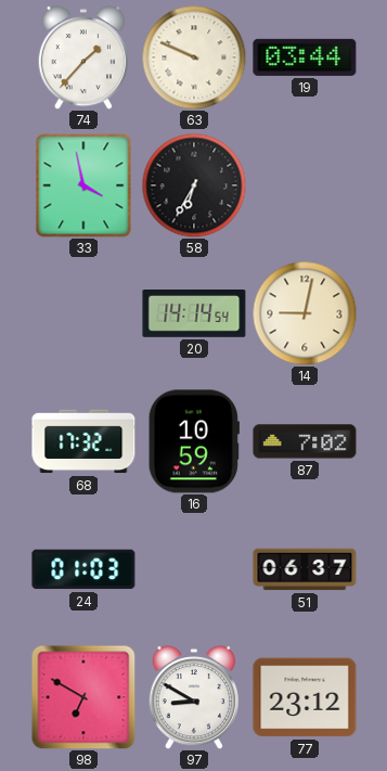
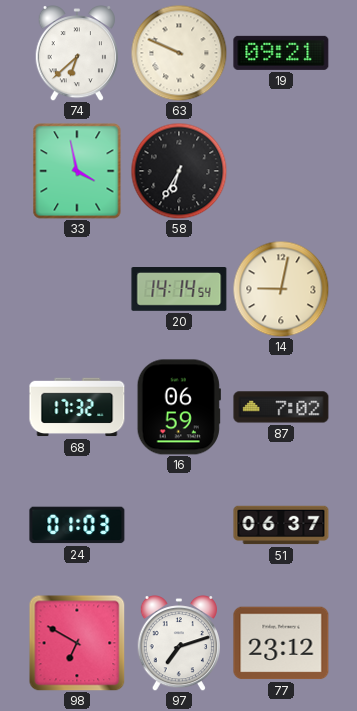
74: 1:37 -> 6:38 (76, 54)
19: 03:44 -> 09:21 (281, 53)
16: 10:59 -> 06:59 (179, 407)
97: 8:50 -> 7:12 (178, 644)
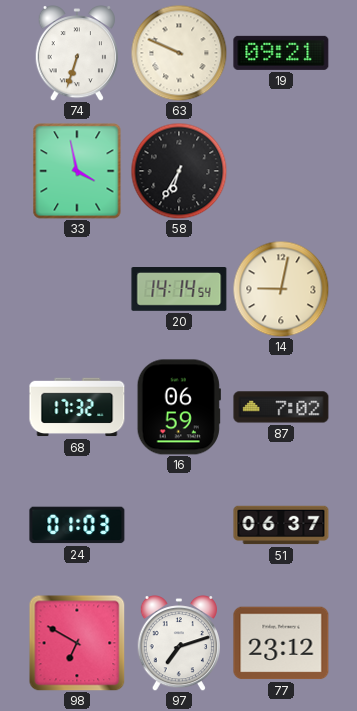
74: 6:38 -> 6:33 (76, 54)
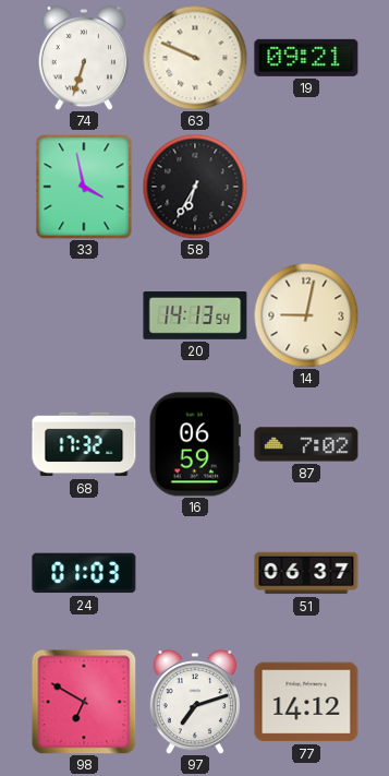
20: 14:14 -> 14:13 (195, 317)
77: 23:12 -> 14:12 (306, 702)
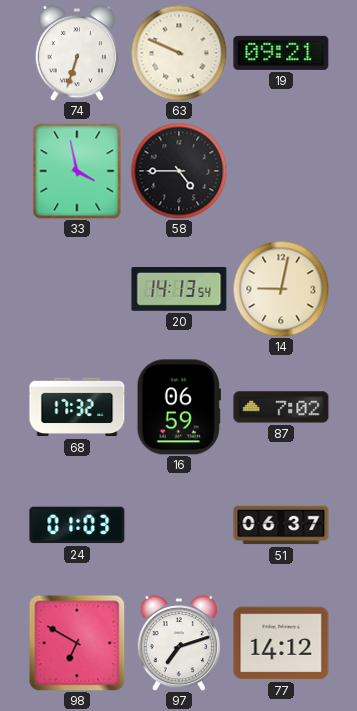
58: 6:35 -> 4:45 (179, 171)
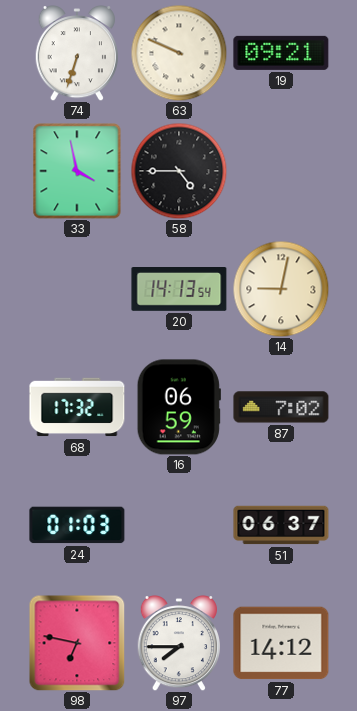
98: 6:50 -> 6:47 (77, 643)
97: 7:12 -> 7:45 (178, 644)
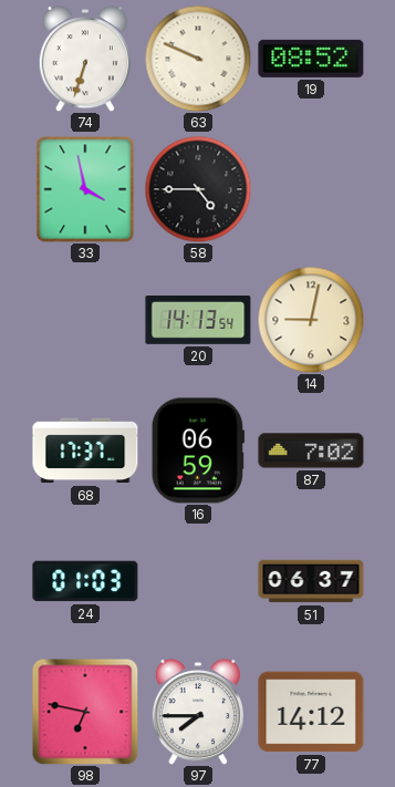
19: 09:21 -> 08:52 (311, 59)
68: 17:32 -> 17:37 (85, 451)
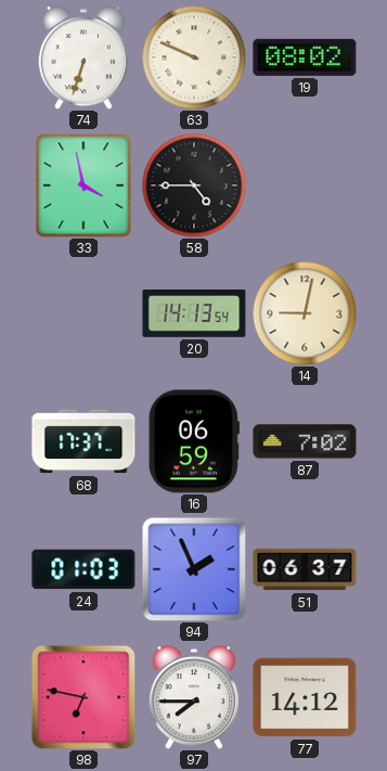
19: 08:52 -> 08:02 (305, 57)
94: none -> 1:56 (194, 569)
